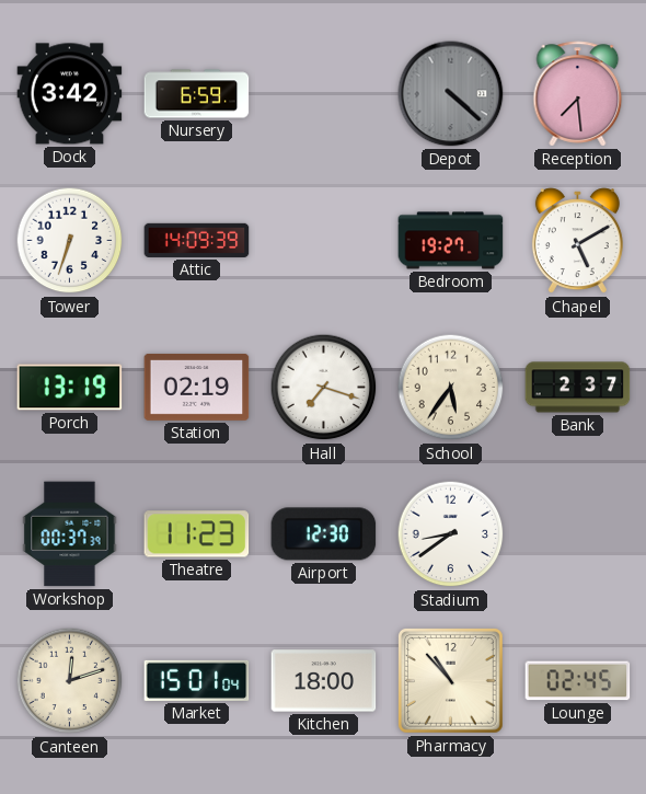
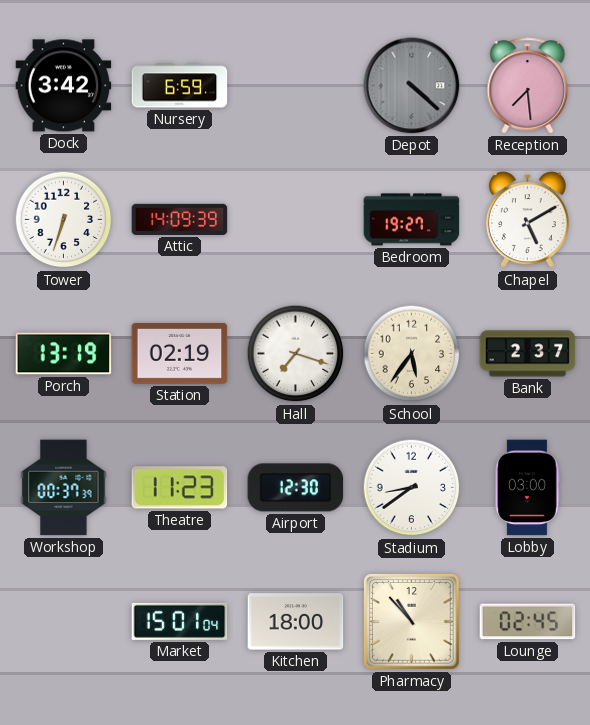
Lobby: none -> 03:00 (527, 488)
Canteen: 12:12 -> none (70, 681)
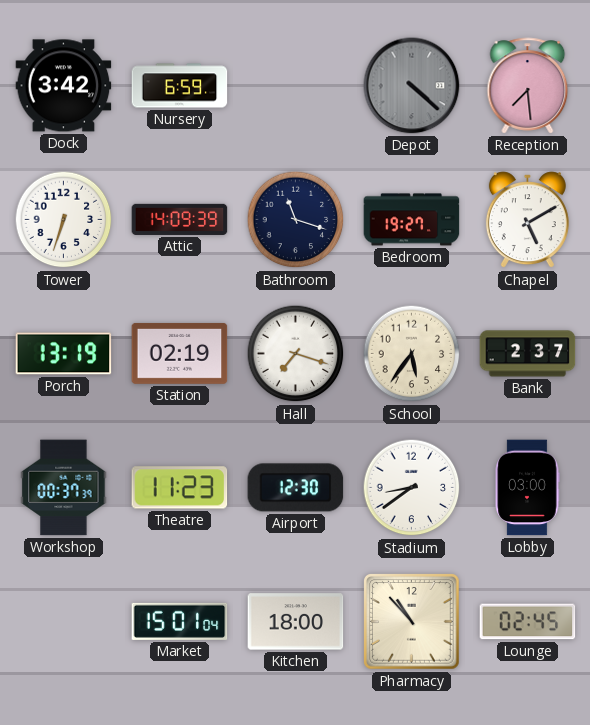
Bathroom: none -> 11:18 (296, 220)
